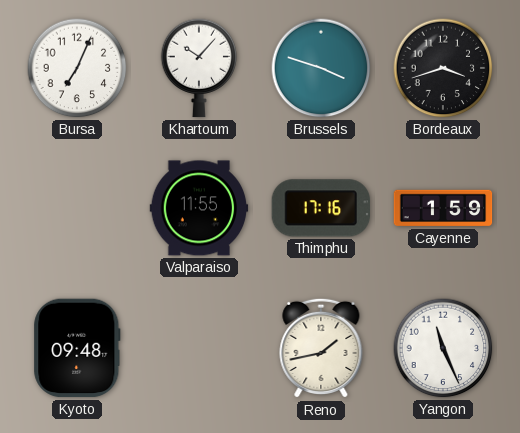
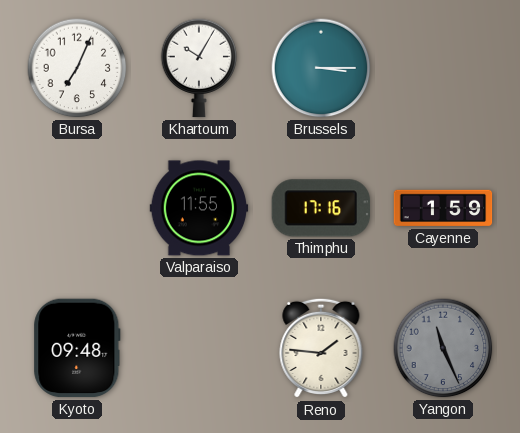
Khartoum: 10:07 -> 10:05 (199, 68)
Brussels: 3:48 -> 3:15 (321, 68)
Bordeaux: 3:42 -> none (443, 68)
Reno: 1:43 -> 1:46 (321, 348)
Yangon dial: white -> grey (443, 348)
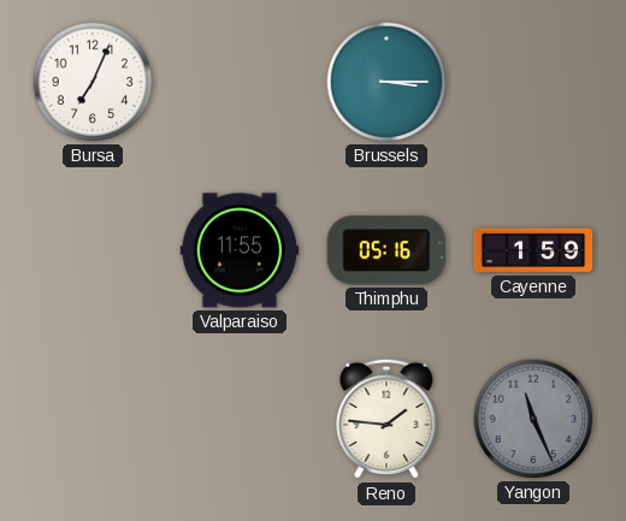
Khartoum: 10:05 -> none (199, 68)
Thimphu: 17:16 -> 05:16 (385, 250)
Kyoto: 09:48 -> none (77, 348)
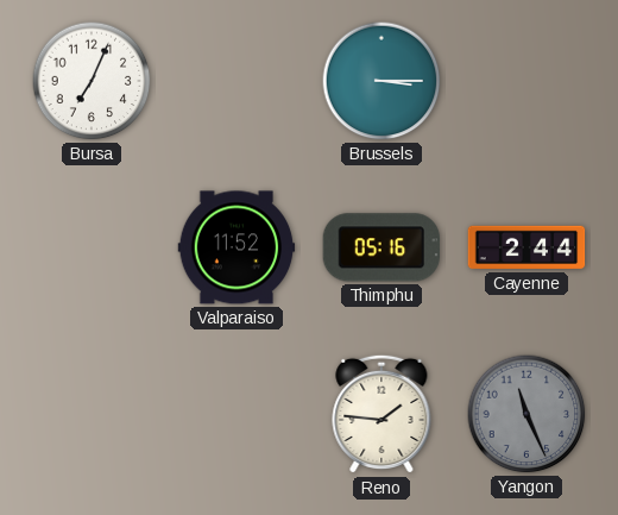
Valparaiso: 11:55 -> 11:52 (237, 247)
Cayenne: 1:59 -> 2:44 (526, 247)
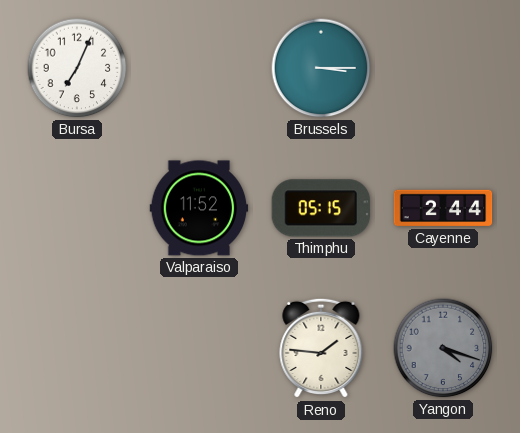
Thimphu: 05:16 -> 05:15 (320, 208)
Yangon: 11:26 -> 4:18 (443, 348)
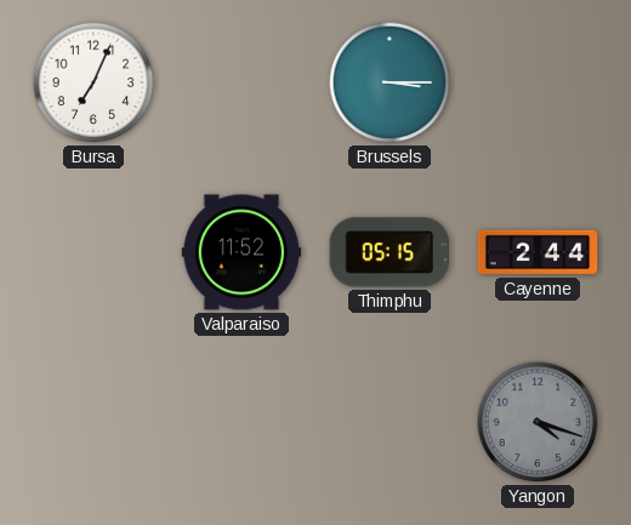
Reno: 1:46 -> none (321, 348)
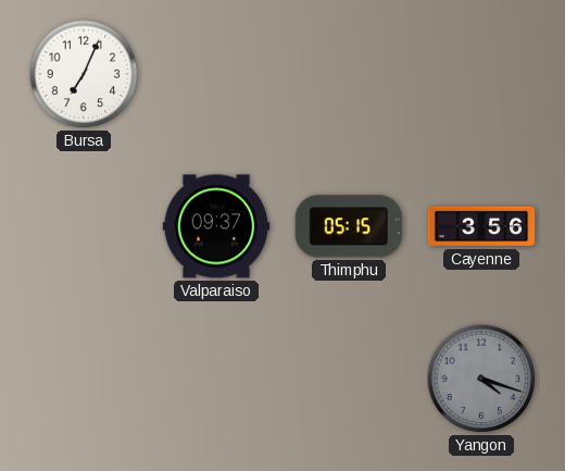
Brussels: 3:15 -> none (390, 82)
Valparaiso: 11:52 -> 09:37 (216, 226)
Cayenne: 2:44 -> 3:56 (481, 226)
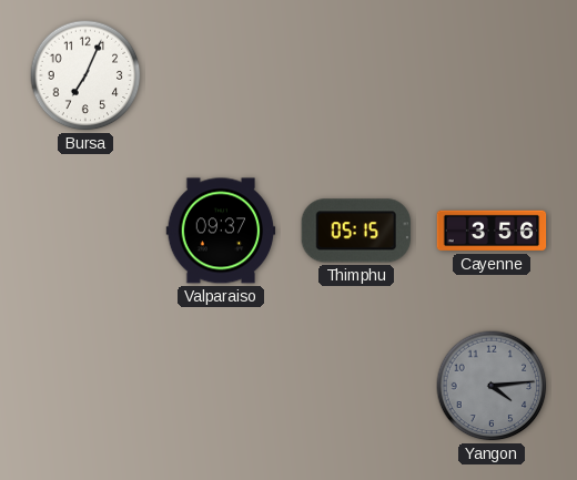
Yangon: 4:18 -> 4:14 (492, 386)
